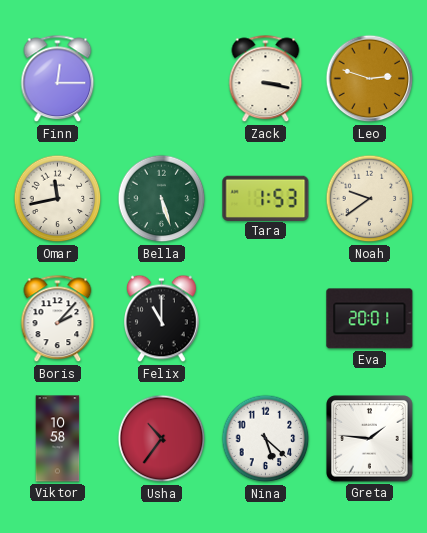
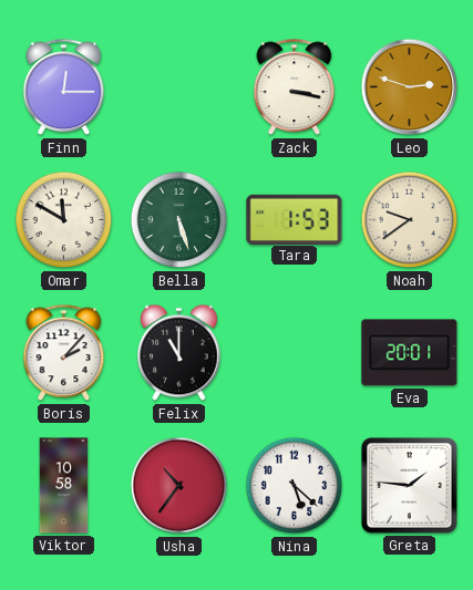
Omar: 11:43 -> 11:50 (64, 220)
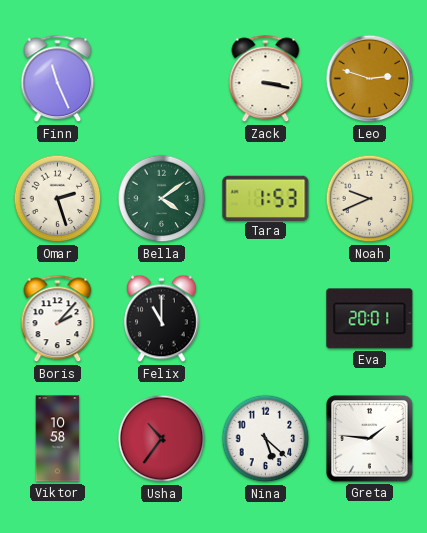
Finn: 12:15 -> 11:26 (58, 79)
Omar: 11:50 -> 2:27 (58, 199)
Bella: 5:27 -> 4:09 (162, 199)
Noah: 9:39 -> 9:41 (370, 199)
